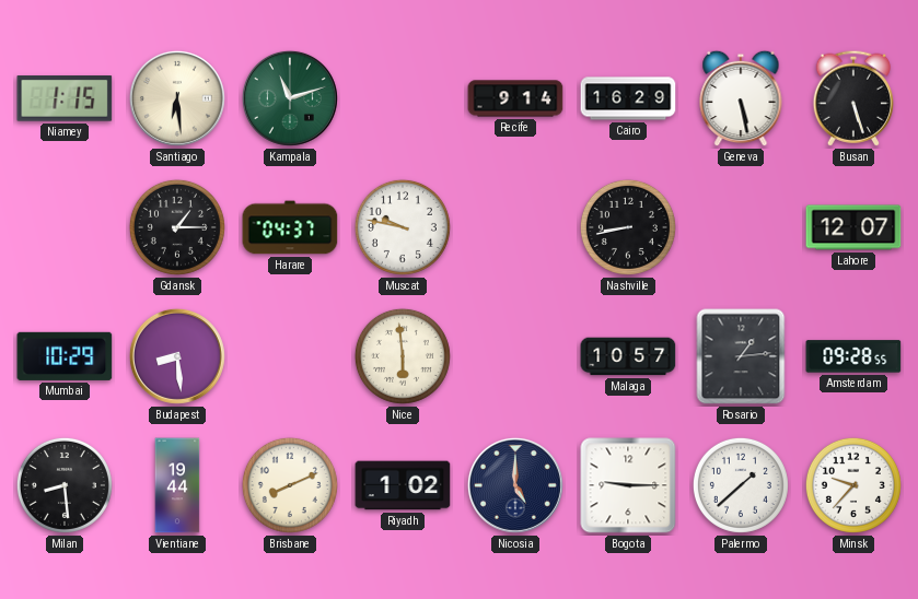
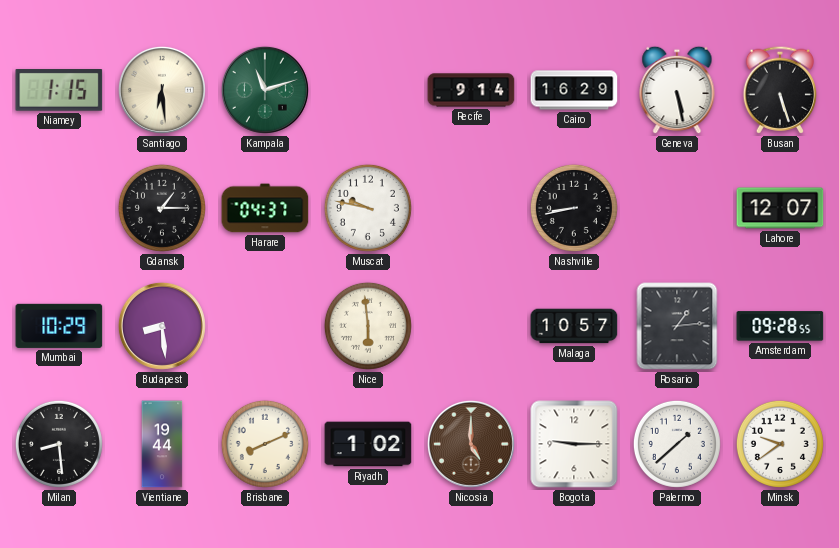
Nicosia dial: navy -> brown (471, 444)
Minsk: 9:37 -> 9:39 (780, 444)
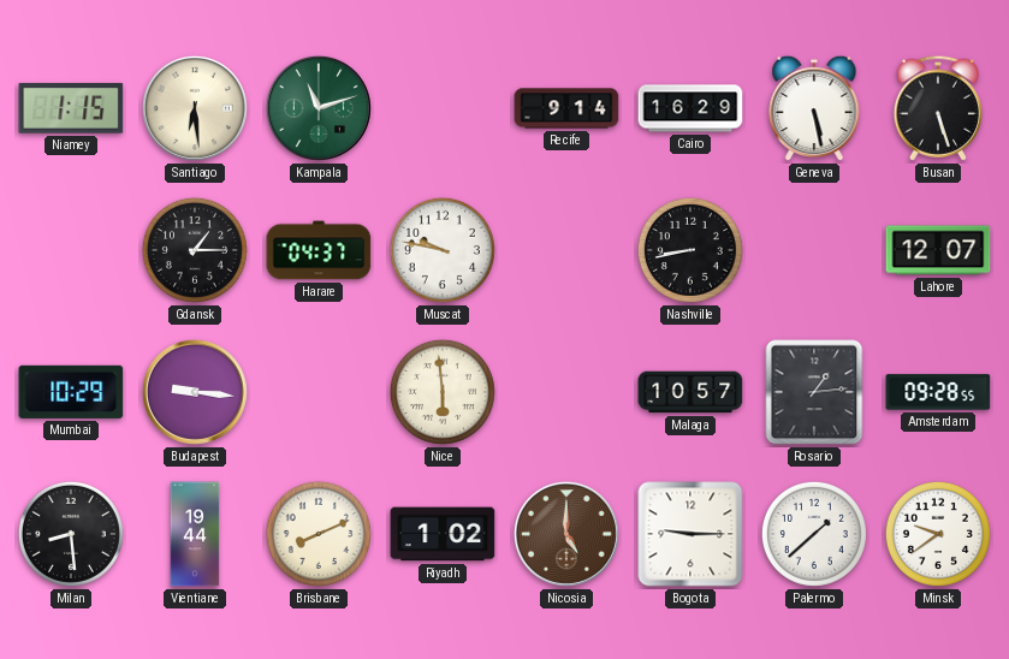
Budapest: 8:29 -> 9:16 (195, 392)
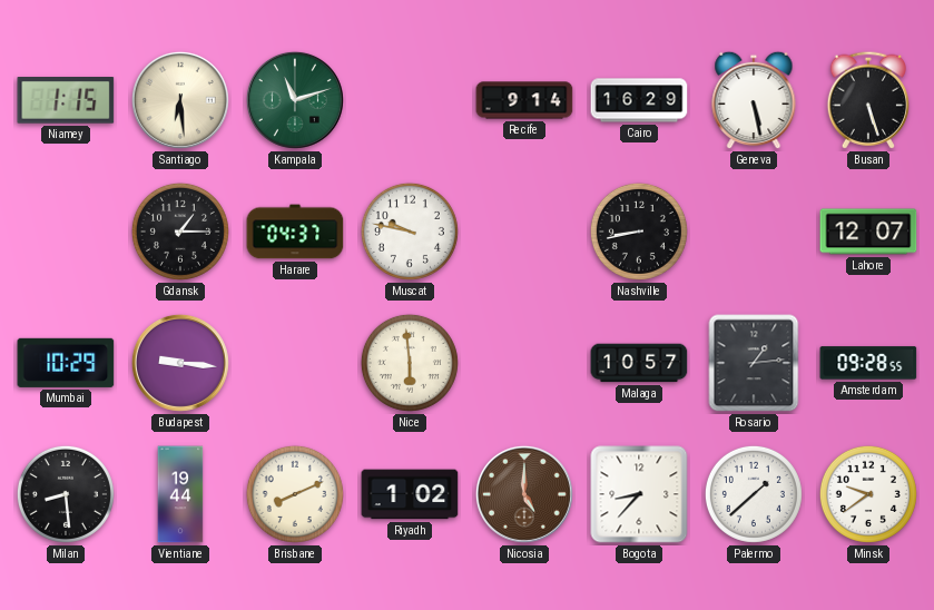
Bogota: 9:15 -> 8:37 (639, 494)
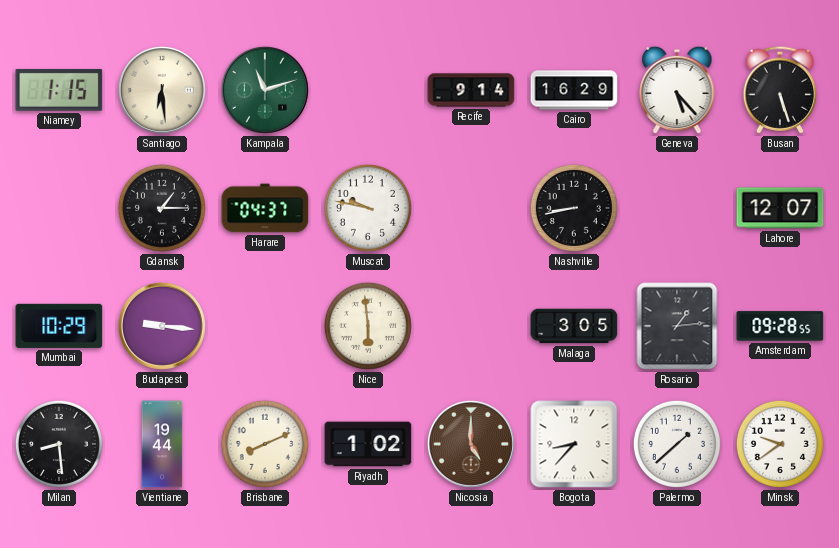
Geneva: 5:28 -> 5:23 (677, 90)
Malaga: 10:57 -> 3:05 (574, 326)
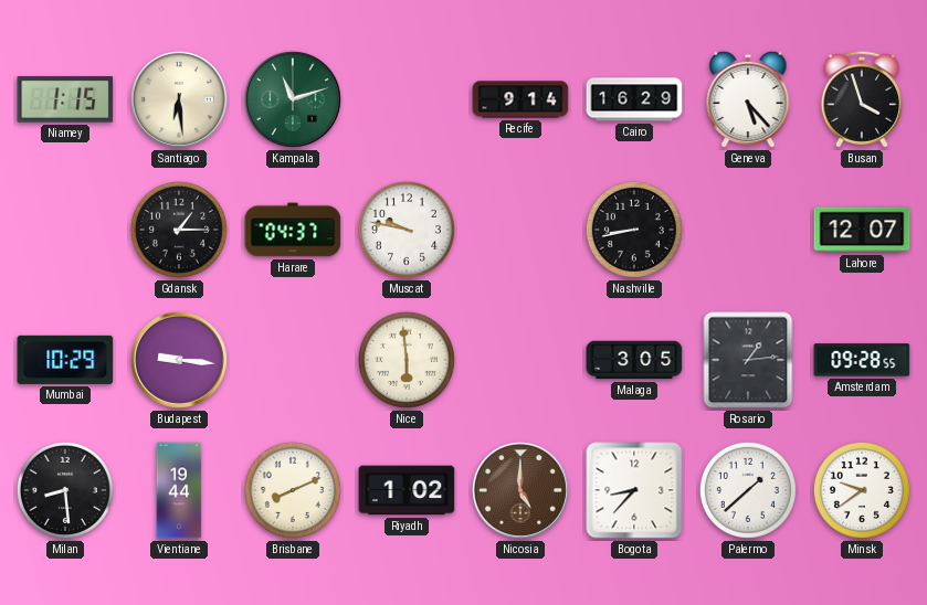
Busan: 5:27 -> 3:57 (861, 99)
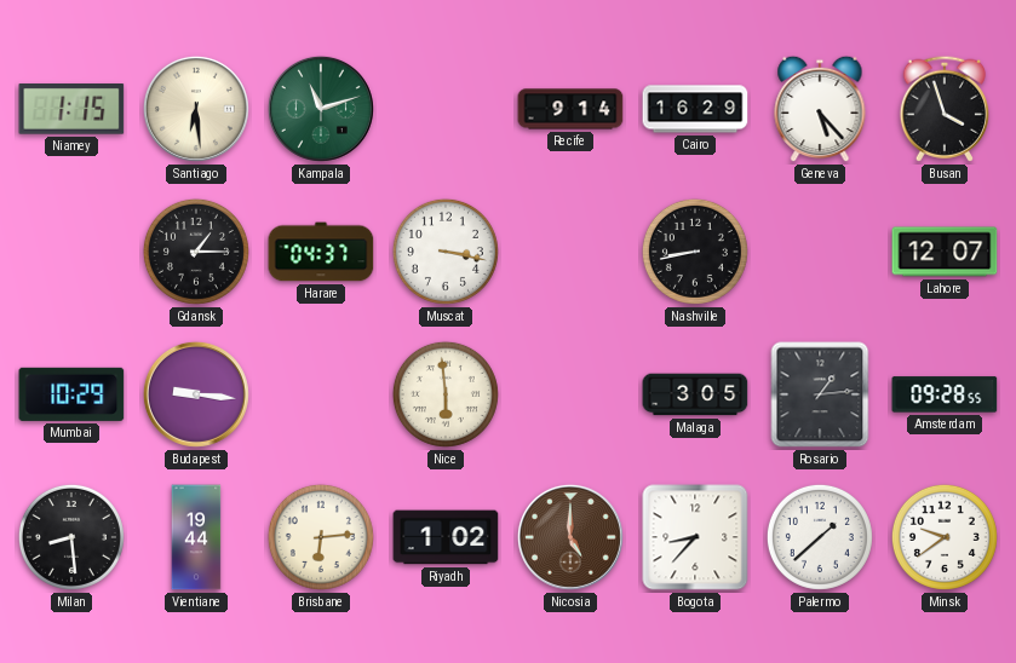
Muscat: 9:47 -> 3:17 (446, 252)
Brisbane: 8:11 -> 6:14 (321, 537)
